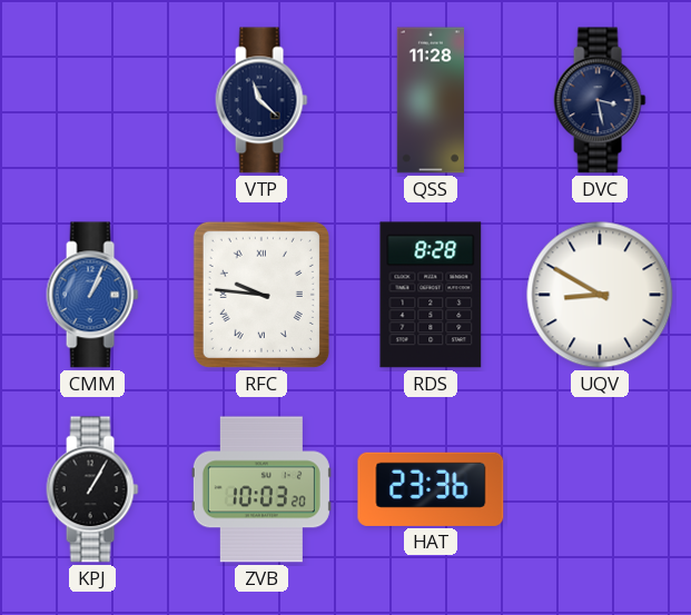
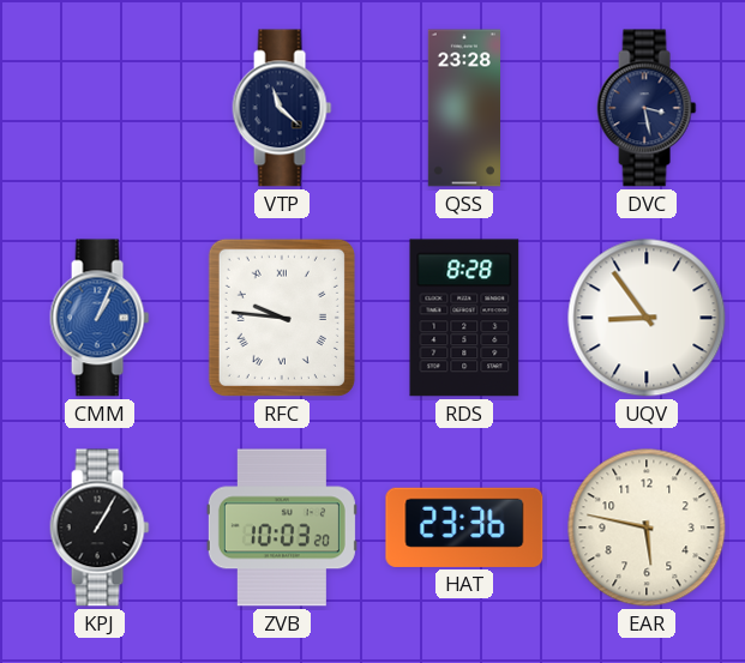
QSS: 11:28 -> 23:28 (463, 108)
UQV: 8:50 -> 8:54 (647, 318)
EAR: none -> 5:47 (647, 528)
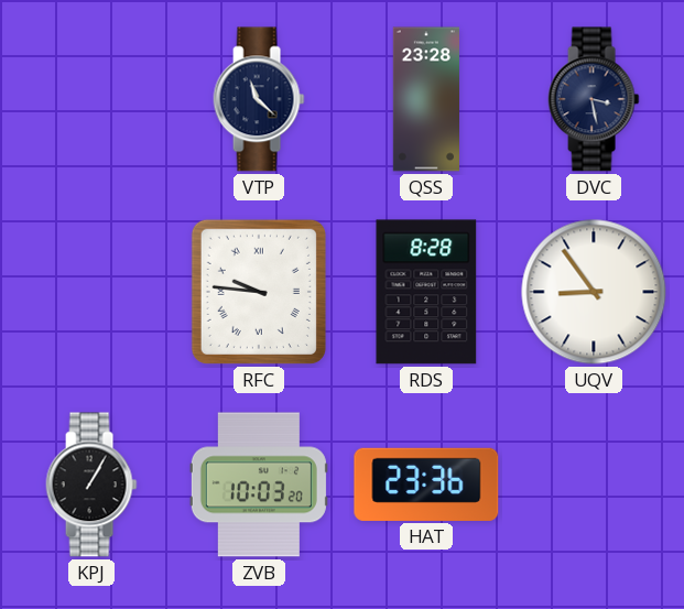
CMM: 1:04 -> none (100, 318)
EAR: 5:47 -> none (647, 528)
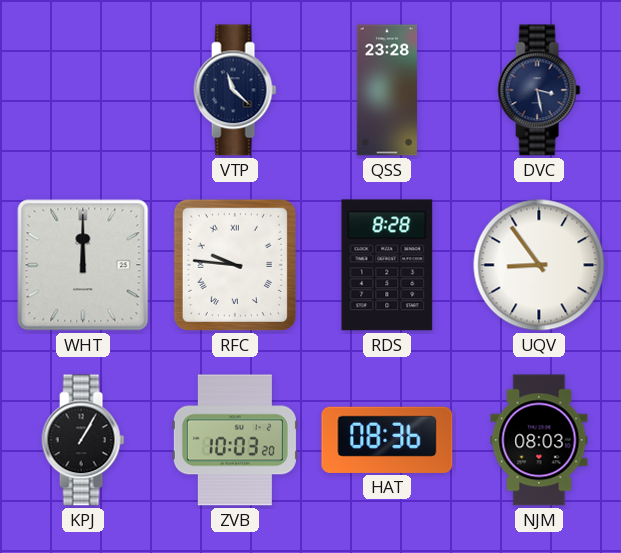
WHT: none -> 12:00 (83, 265)
HAT: 23:36 -> 08:36 (387, 440)
NJM: none -> 08:03 (539, 440)
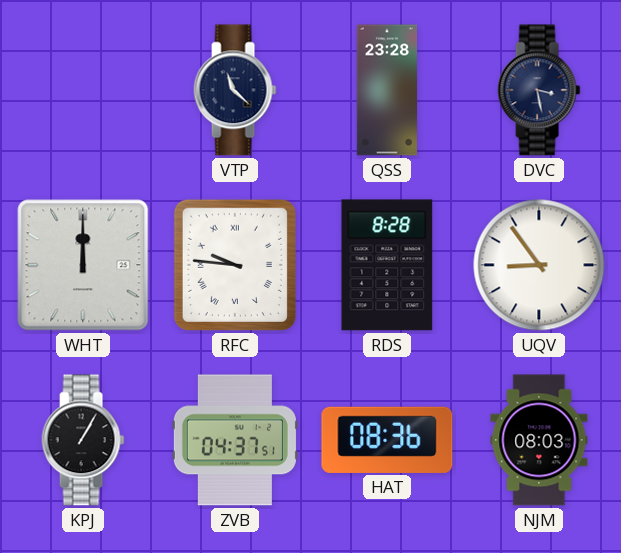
ZVB: 10:03 -> 04:37 (235, 440)
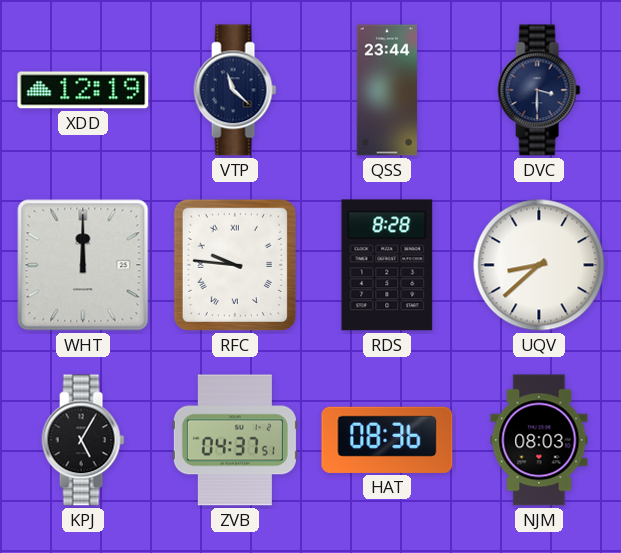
XDD: none -> 12:19 (83, 90)
QSS: 23:28 -> 23:44 (386, 90)
DVC: 3:28 -> 3:30 (539, 90)
UQV: 8:54 -> 8:38 (539, 265)
KPJ: 1:05 -> 5:05 (83, 440)
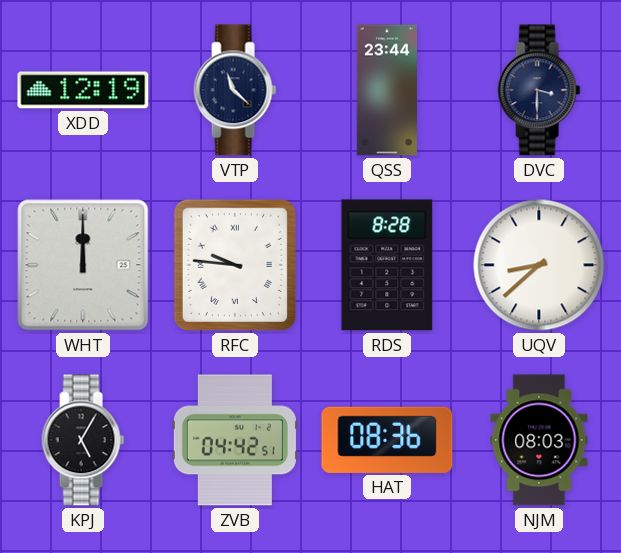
ZVB: 04:37 -> 04:42 (235, 440)
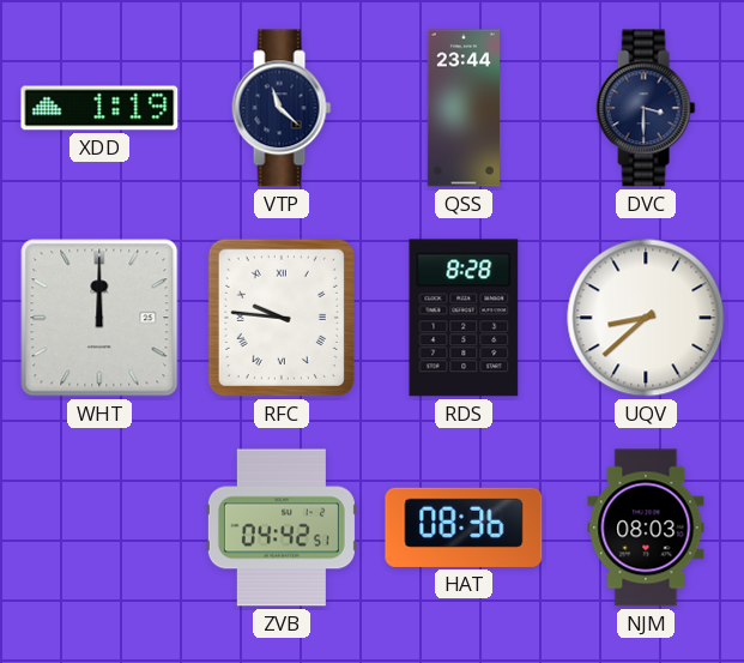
XDD: 12:19 -> 1:19 (99, 108)
KPJ: 5:05 -> none (83, 440)
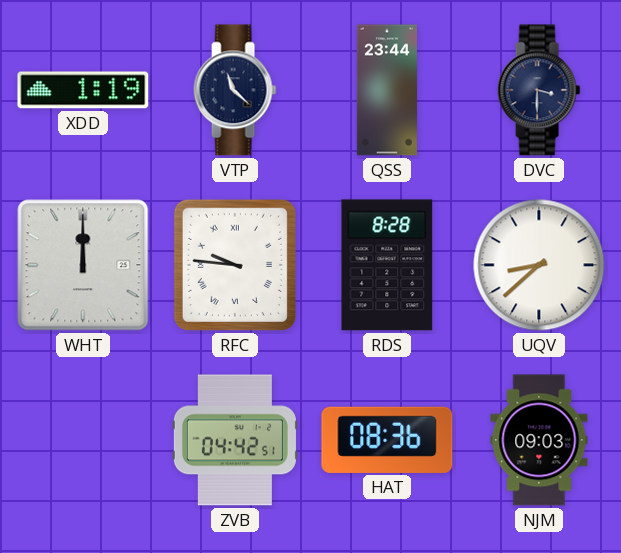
NJM: 08:03 -> 09:03 (539, 440)
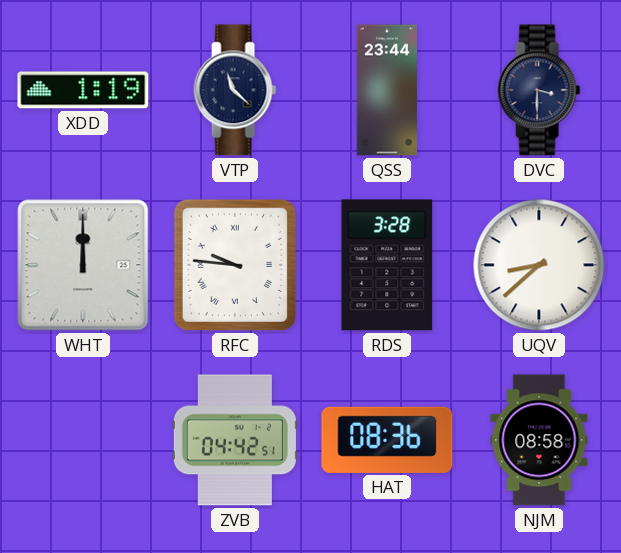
RDS: 8:28 -> 3:28 (387, 265)
NJM: 09:03 -> 08:58 (539, 440)
